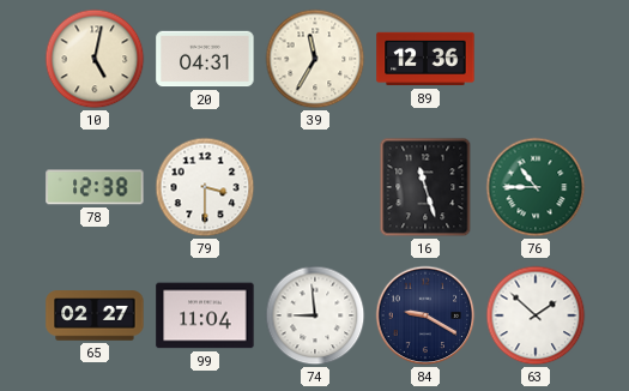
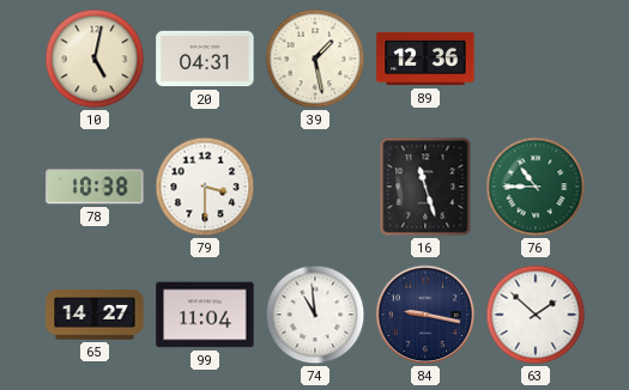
39: 11:35 -> 1:28 (315, 59)
78: 12:38 -> 10:38 (95, 187)
65: 02:27 -> 14:27 (95, 315)
74: 8:59 -> 10:59 (315, 315)
84: 9:20 -> 9:17 (425, 315)
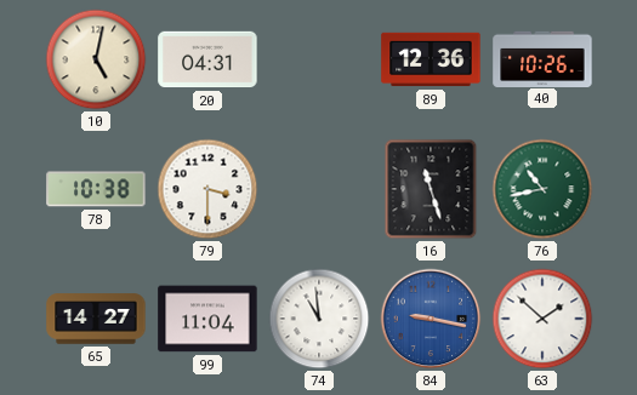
39: 1:28 -> none (315, 59)
40: none -> 10:26 (542, 58)
76: 10:45 -> 10:43 (542, 189)
84 dial: navy -> blue (431, 319)
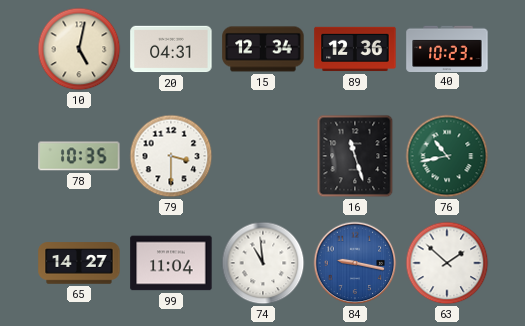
15: none -> 12:34 (263, 49)
40: 10:26 -> 10:23 (447, 48)
78: 10:38 -> 10:35 (79, 156)
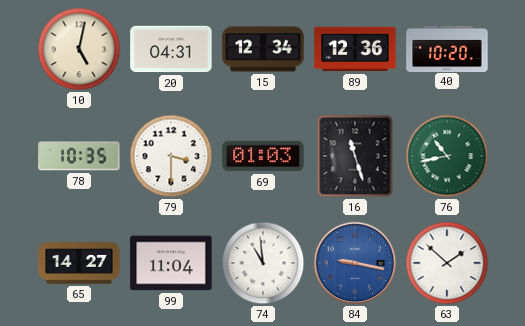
40: 10:23 -> 10:20 (447, 48)
69: none -> 01:03 (263, 156)
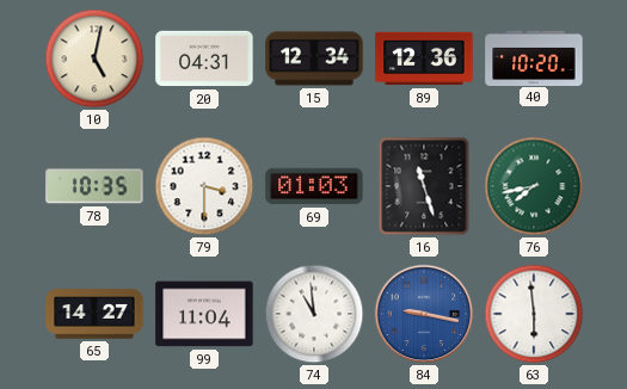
76: 10:43 -> 7:43 (534, 186)
63: 1:52 -> 5:59 (534, 314)
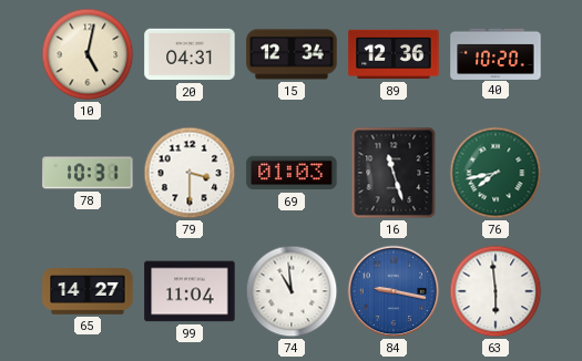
78: 10:35 -> 10:31 (88, 173)
